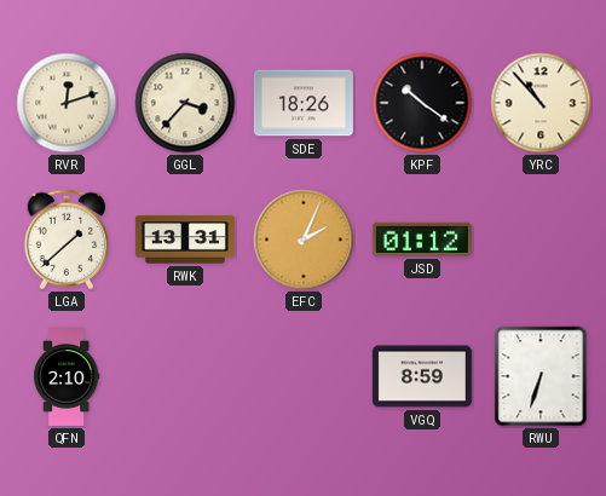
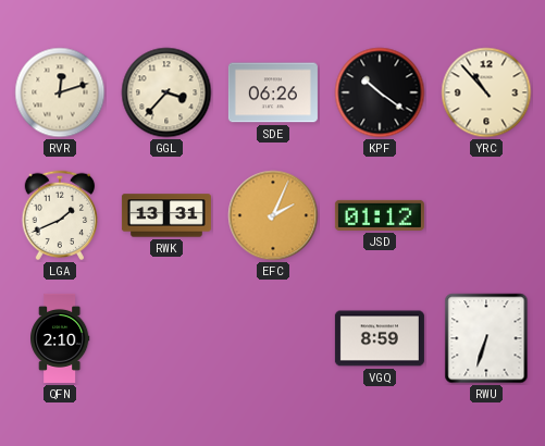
SDE: 18:26 -> 06:26 (273, 92)
LGA: 1:38 -> 1:41 (60, 215)
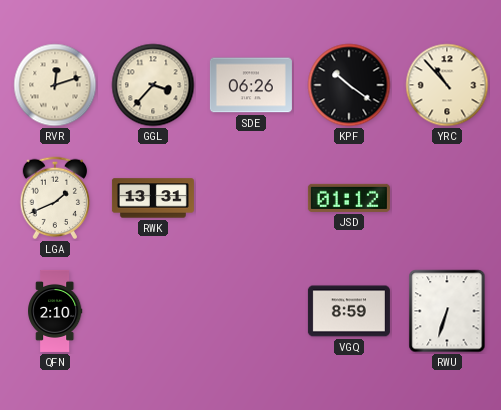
EFC: 2:04 -> none (273, 215)
